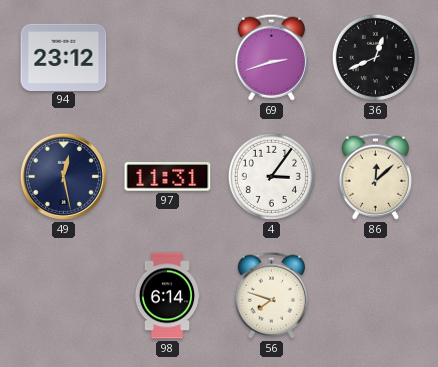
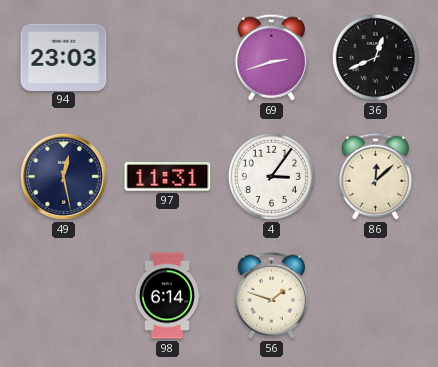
94: 23:12 -> 23:03 (64, 57)
56: 7:48 -> 1:48 (271, 295)
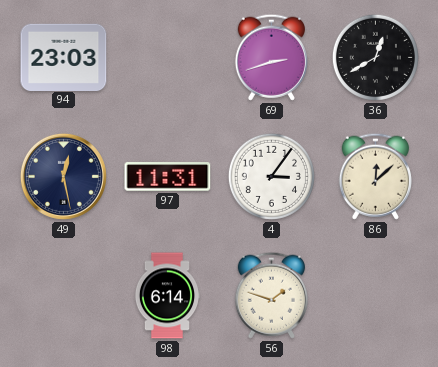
36: 12:41 -> 12:40 (375, 57)
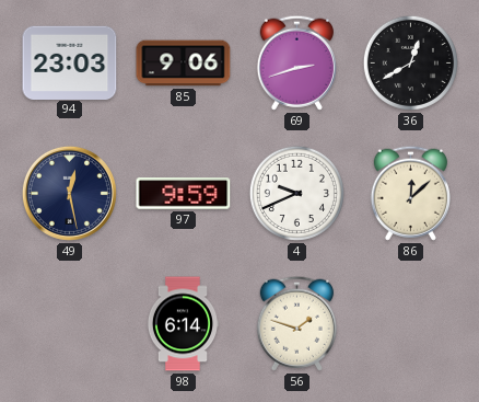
85: none -> 9:06 (184, 64)
97: 11:31 -> 9:59 (184, 194)
4: 3:06 -> 9:41 (296, 193)
